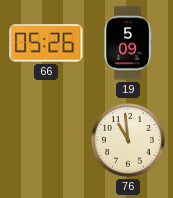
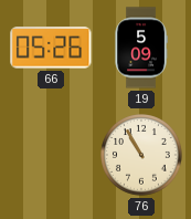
76: 10:59 -> 10:55 (142, 156)
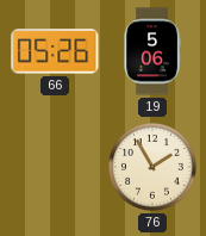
19: 5:09 -> 5:06 (152, 51)
76: 10:55 -> 1:55 (154, 168)
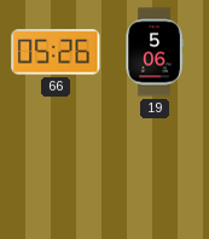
76: 1:55 -> none (154, 168)
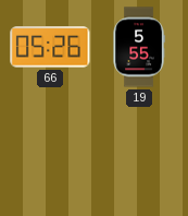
19: 5:06 -> 5:55 (139, 47)
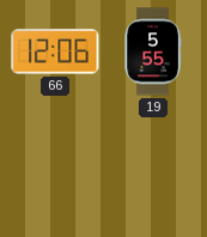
66: 05:26 -> 12:06 (55, 51)
